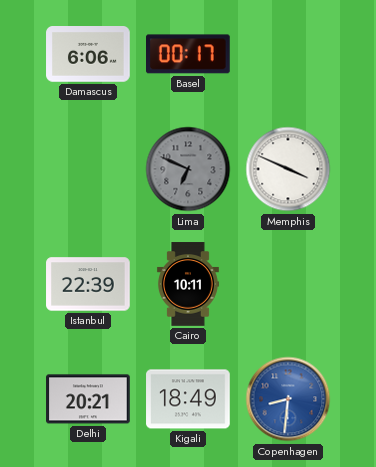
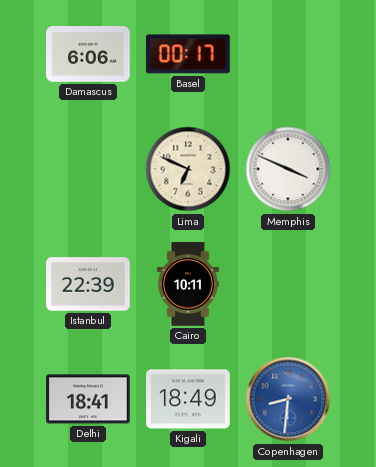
Lima dial: grey -> cream (188, 169)
Delhi: 20:21 -> 18:41 (88, 399)
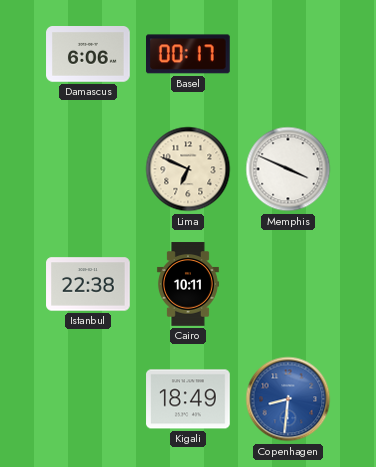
Istanbul: 22:39 -> 22:38 (88, 284)
Delhi: 18:41 -> none (88, 399)
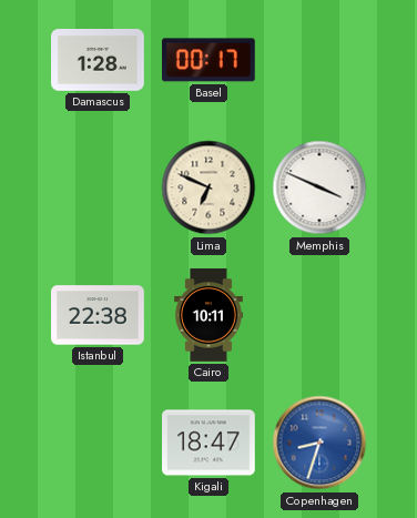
Damascus: 6:06 -> 1:28 (98, 60)
Kigali: 18:49 -> 18:47 (208, 443)
Copenhagen: 8:31 -> 8:33 (319, 443)
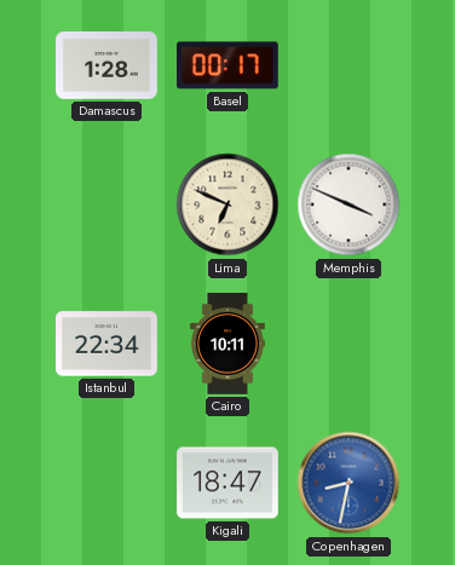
Istanbul: 22:38 -> 22:34 (106, 344)
Copenhagen: 8:33 -> 8:32 (349, 483)
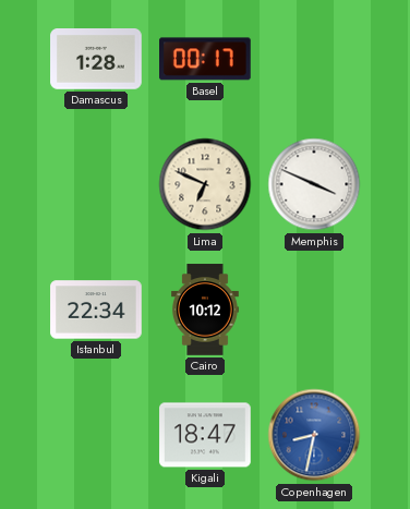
Cairo: 10:11 -> 10:12 (205, 310)
